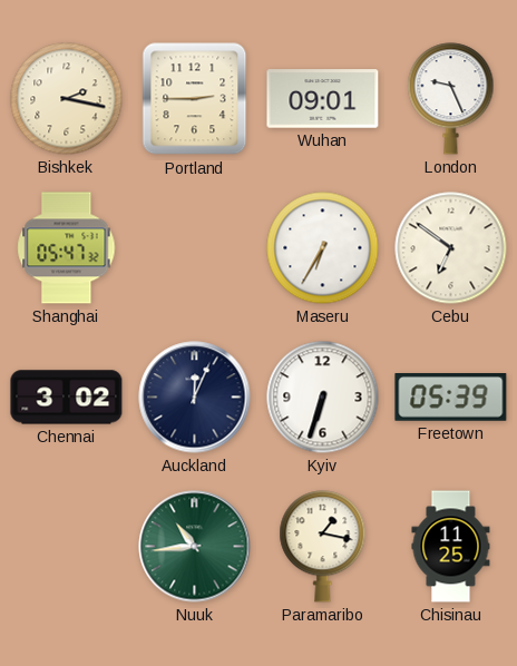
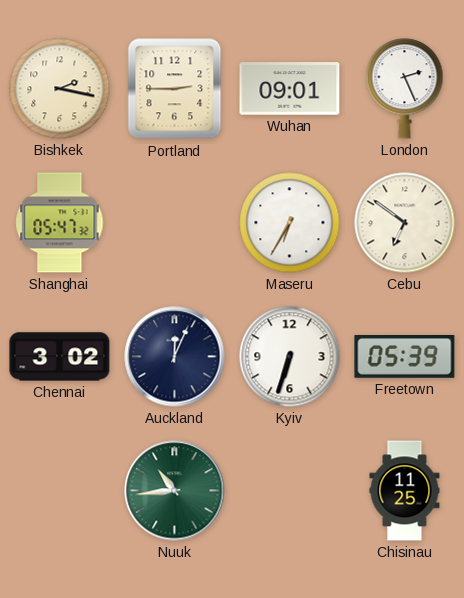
London: 9:26 -> 2:26 (405, 89)
Paramaribo: 1:17 -> none (323, 547)
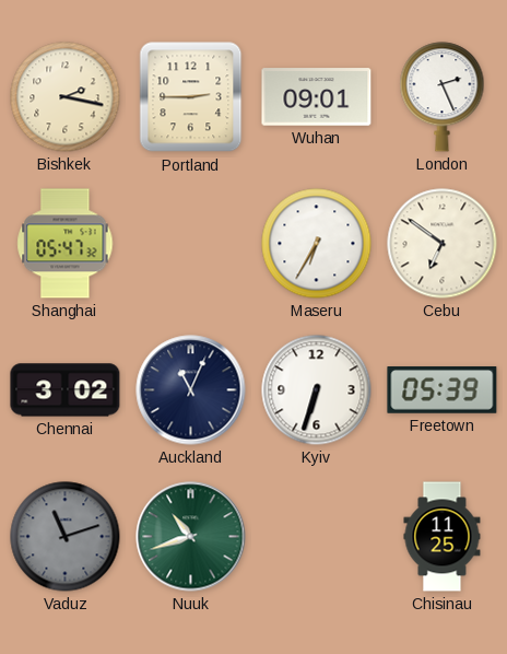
Auckland: 12:04 -> 11:04 (191, 390)
Vaduz: none -> 11:12 (66, 537)
Nuuk: 10:44 -> 10:42 (191, 537)
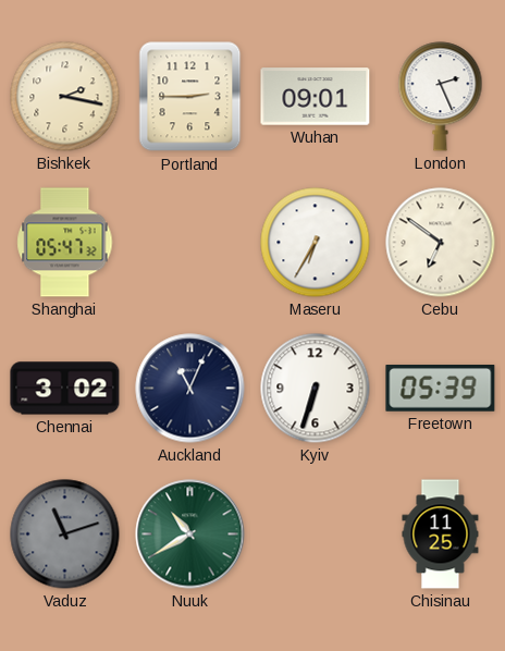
Nuuk: 10:42 -> 10:40 (190, 535)
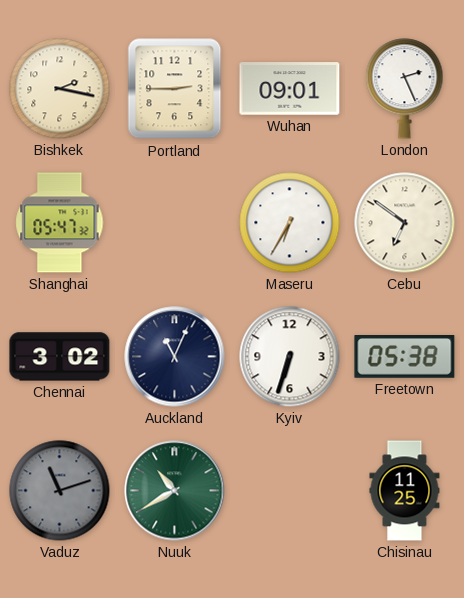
Freetown: 05:39 -> 05:38 (405, 357)
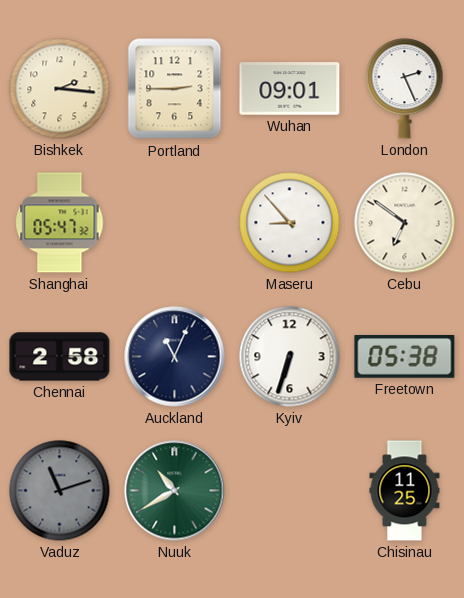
Bishkek: 2:17 -> 2:16 (60, 89)
Maseru: 6:35 -> 8:53 (290, 223)
Chennai: 3:02 -> 2:58 (60, 357)
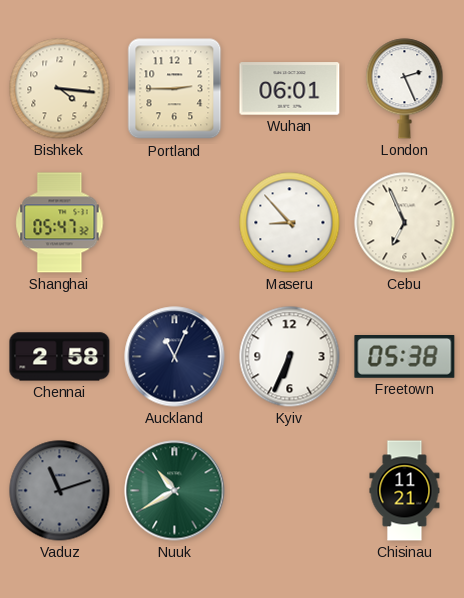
Bishkek: 2:16 -> 4:16 (60, 89)
Wuhan: 09:01 -> 06:01 (290, 89)
Cebu: 6:51 -> 6:56 (405, 223)
Kyiv: 6:33 -> 6:34 (290, 357)
Chisinau: 11:25 -> 11:21 (405, 491)
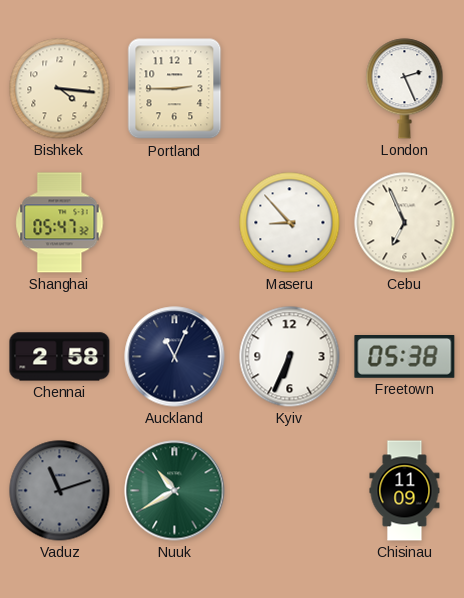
Wuhan: 06:01 -> none (290, 89)
Chisinau: 11:21 -> 11:09 (405, 491)
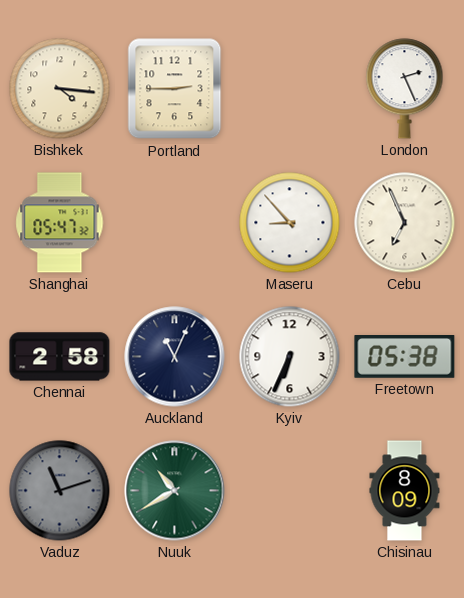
Chisinau: 11:09 -> 8:09 (405, 491)
